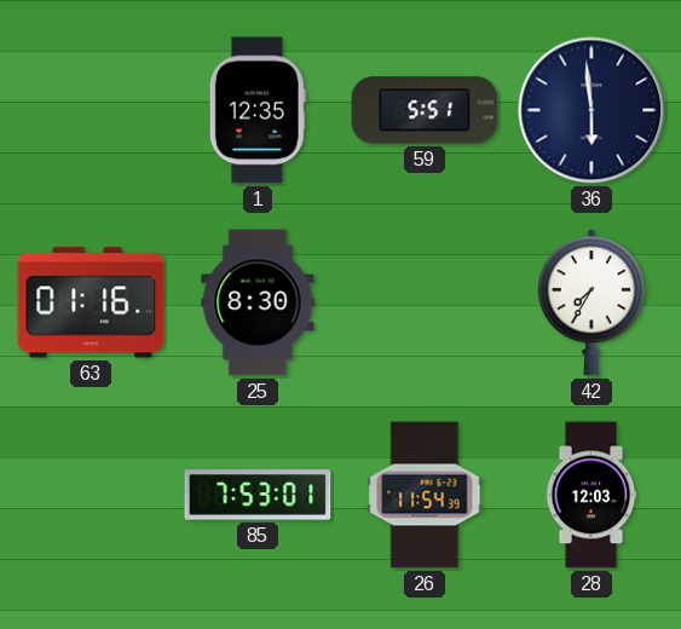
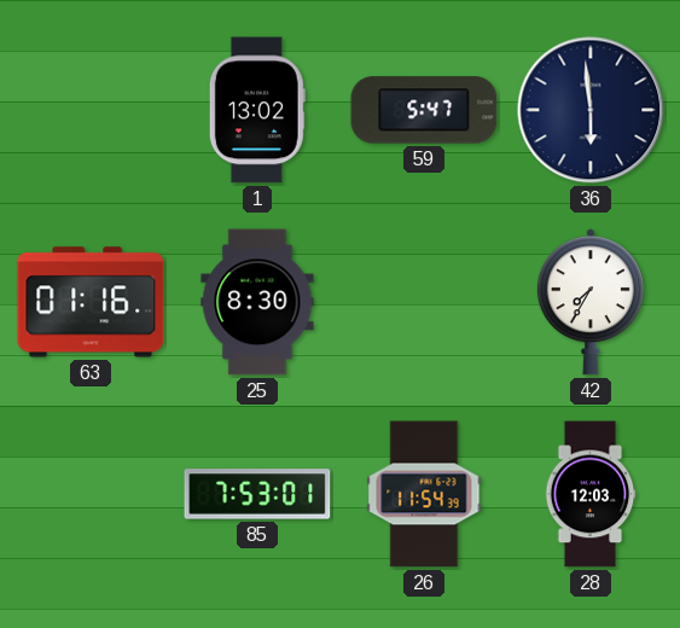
1: 12:35 -> 13:02 (257, 110)
59: 5:51 -> 5:47 (424, 110)
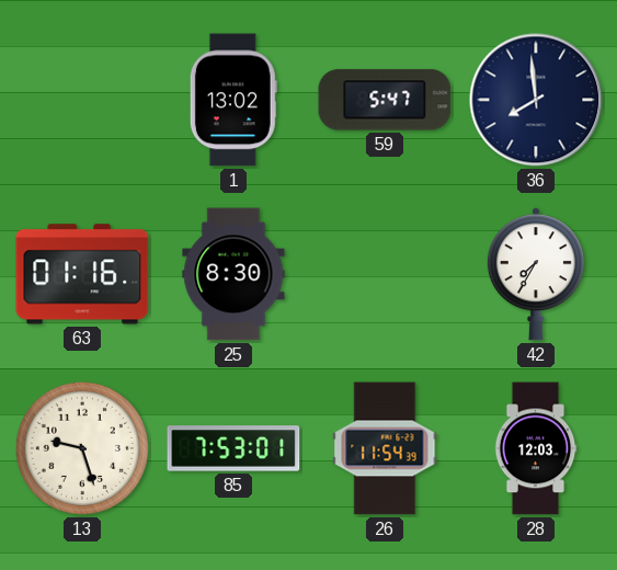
36: 5:59 -> 7:59 (536, 100)
13: none -> 9:27 (82, 448)
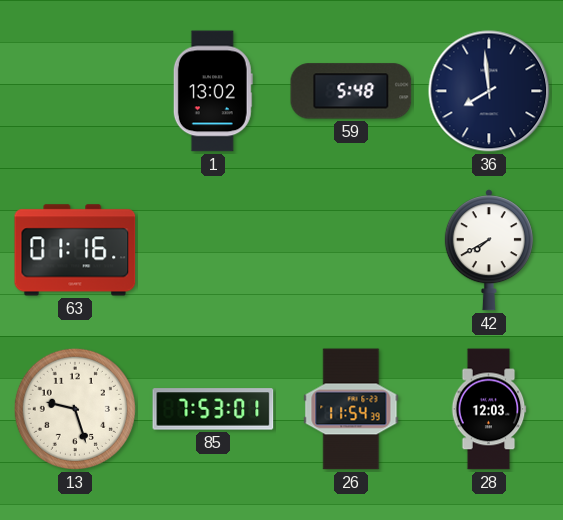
59: 5:47 -> 5:48 (351, 91)
25: 8:30 -> none (233, 274)
42: 7:35 -> 7:40 (489, 250)
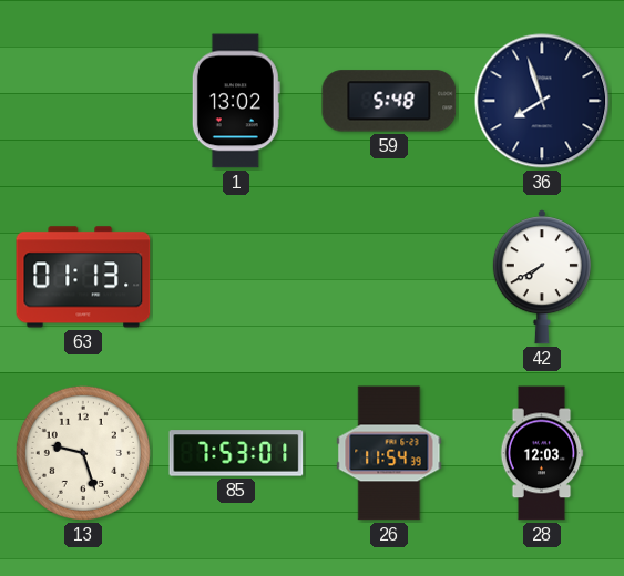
36: 7:59 -> 7:57 (542, 101)
63: 01:16 -> 01:13 (83, 277)
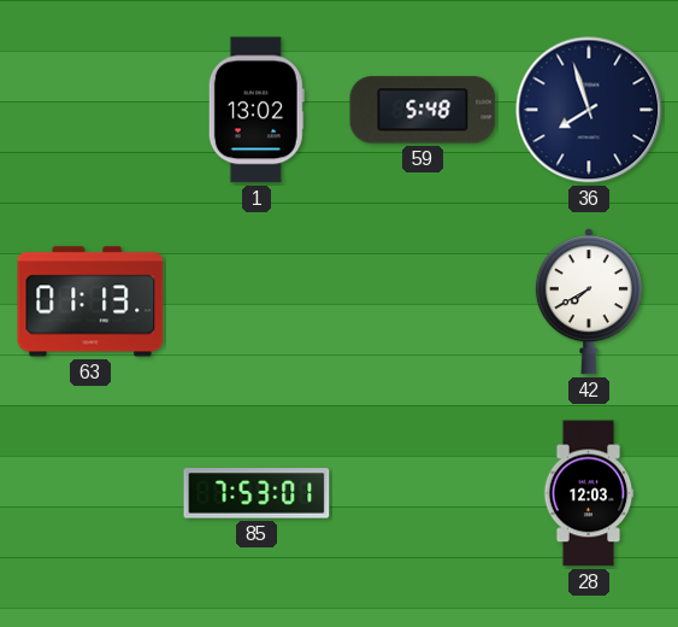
13: 9:27 -> none (83, 453)
26: 11:54 -> none (389, 453)
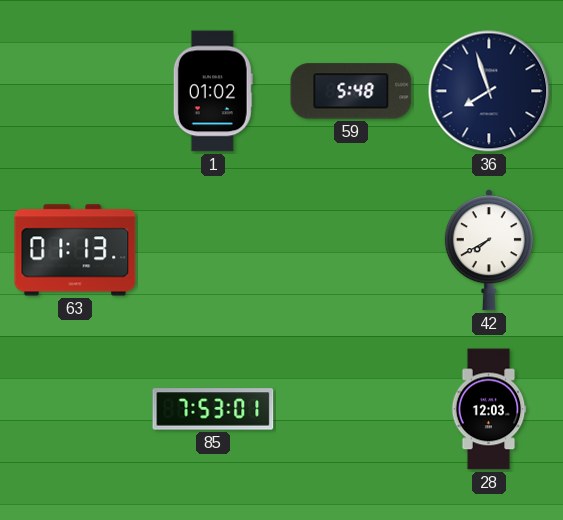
1: 13:02 -> 01:02 (213, 91)
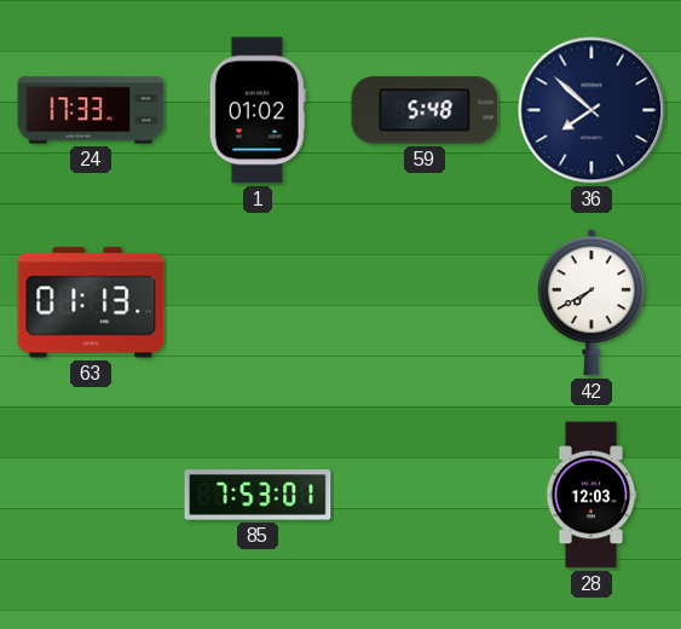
24: none -> 17:33 (91, 110)
36: 7:57 -> 7:52 (591, 110)
